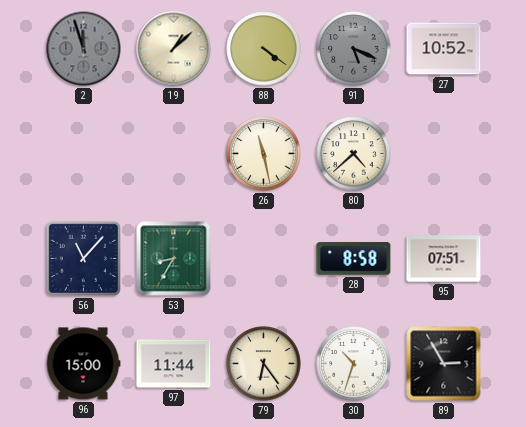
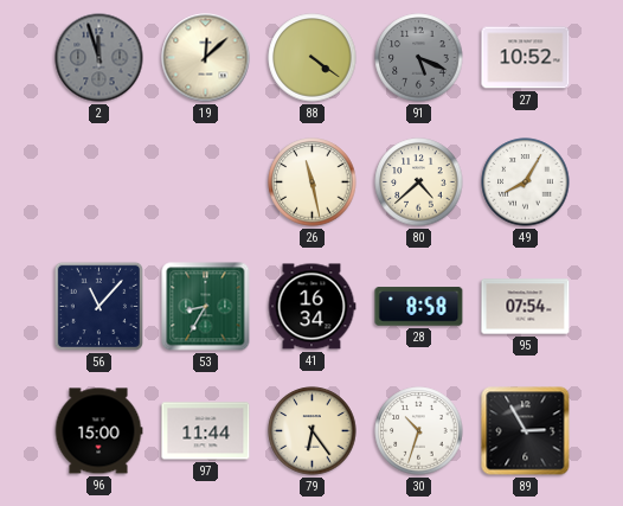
19: 1:08 -> 12:08 (206, 58)
49: none -> 8:05 (526, 182)
41: none -> 16:34 (311, 307)
95: 07:51 -> 07:54 (526, 307)
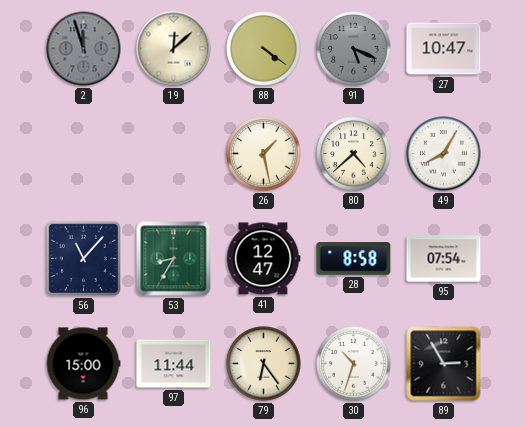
27: 10:52 -> 10:47 (444, 49)
26: 11:28 -> 1:28 (264, 154)
41: 16:34 -> 12:47 (263, 259)
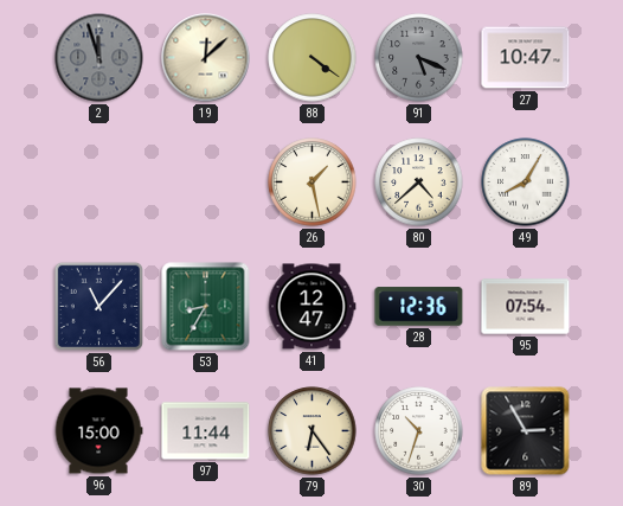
28: 8:58 -> 12:36 (419, 307)
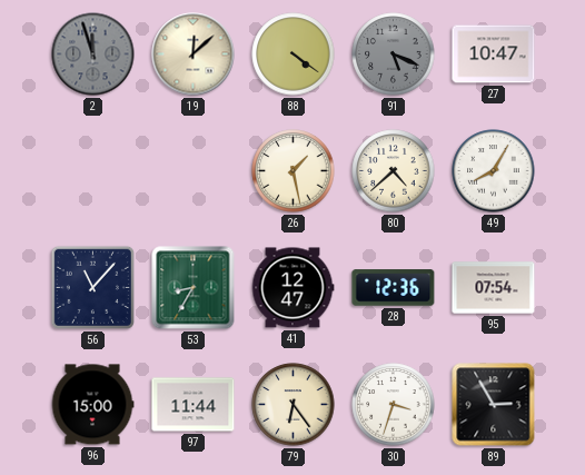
30: 10:33 -> 3:33 (394, 405)
